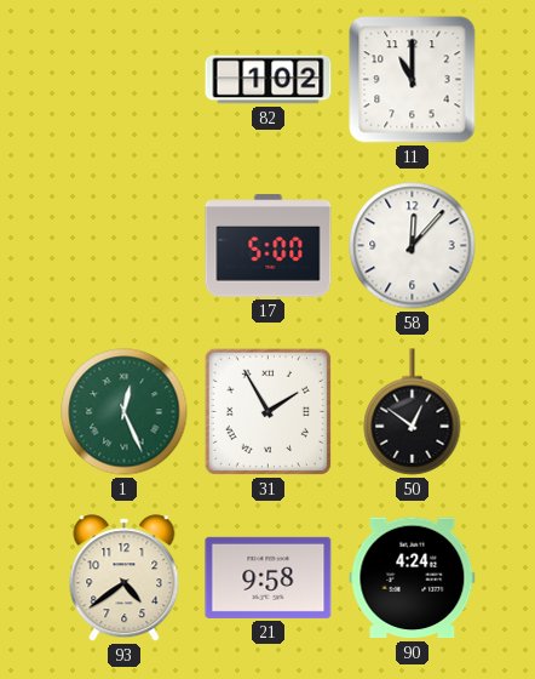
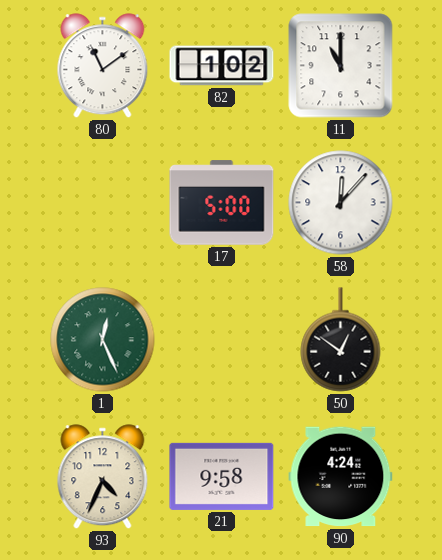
80: none -> 11:09 (103, 66)
31: 1:55 -> none (267, 411)
93: 4:39 -> 4:34 (103, 477)
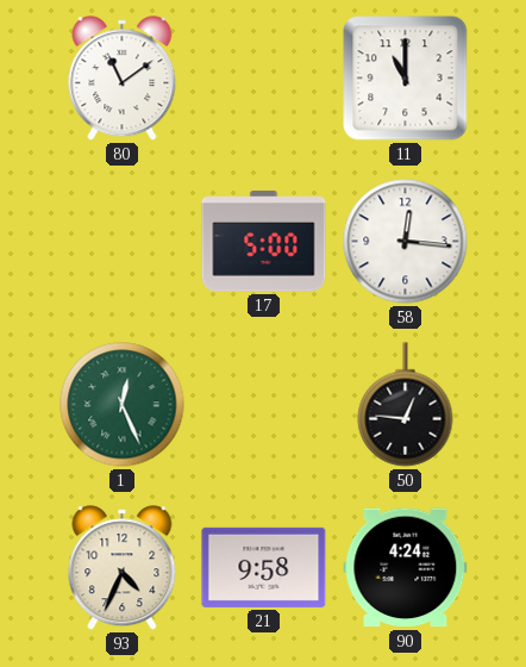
82: 1:02 -> none (222, 66)
58: 12:07 -> 12:16 (406, 242)
50: 12:51 -> 12:46 (406, 405)
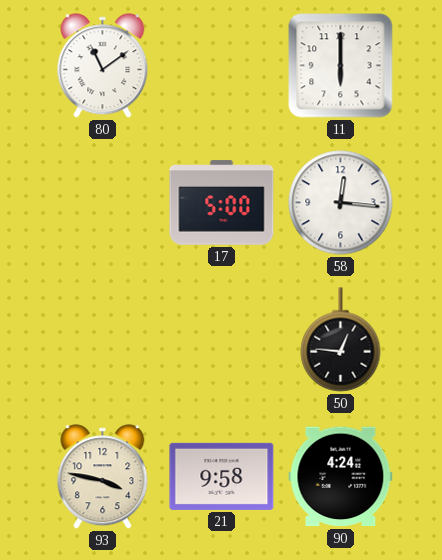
11: 11:00 -> 6:00 (341, 66)
1: 12:26 -> none (123, 405)
93: 4:34 -> 3:47 (103, 477)
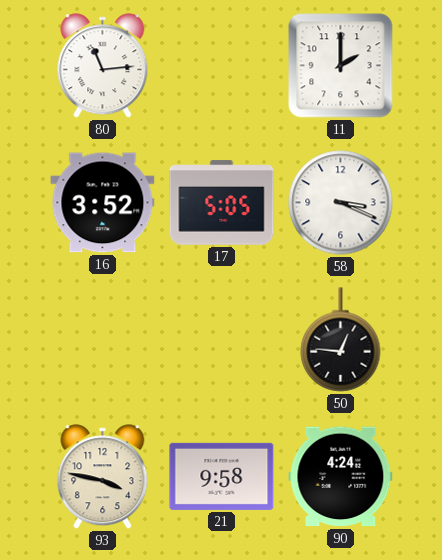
80: 11:09 -> 11:14 (103, 66)
11: 6:00 -> 2:00 (341, 66)
16: none -> 3:52 (103, 203)
17: 5:00 -> 5:05 (222, 203)
58: 12:16 -> 3:19 (341, 203)
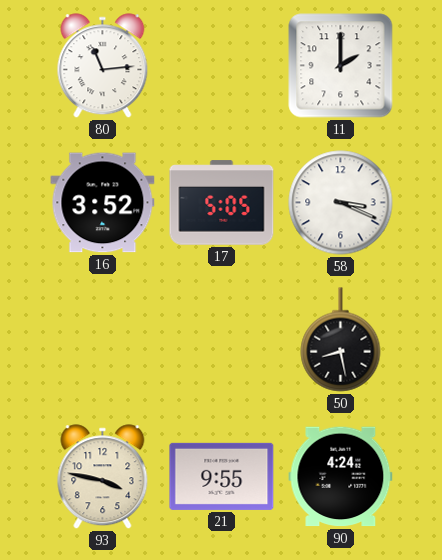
50: 12:46 -> 8:28 (341, 340)
21: 9:58 -> 9:55 (222, 476)
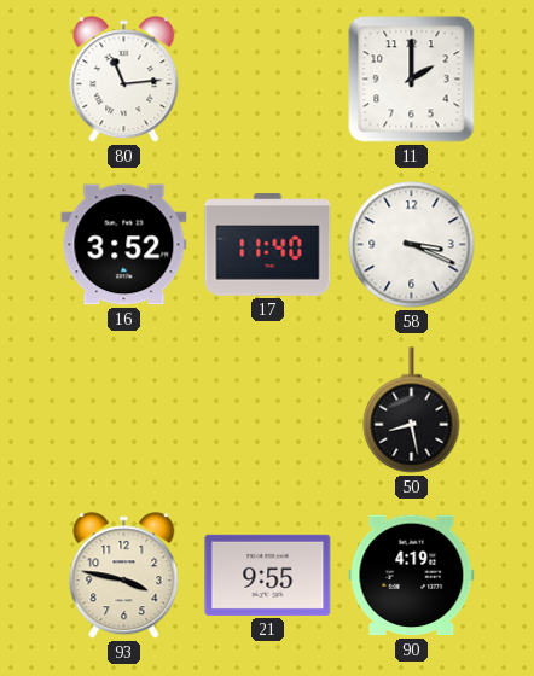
17: 5:05 -> 11:40 (268, 245)
90: 4:24 -> 4:19 (412, 576)
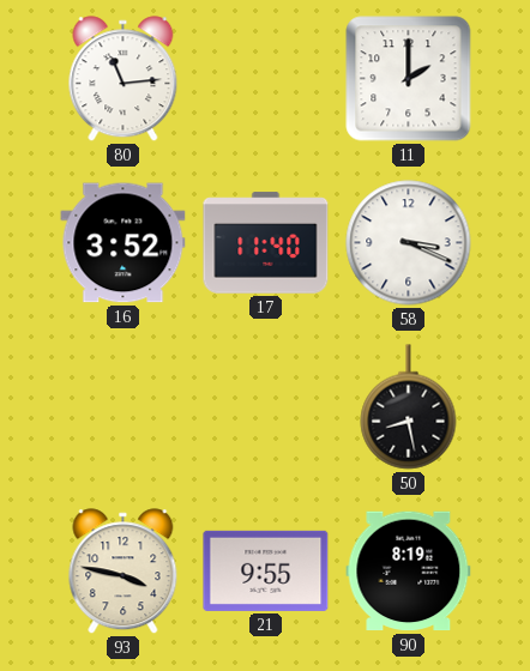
90: 4:19 -> 8:19 (409, 572)
